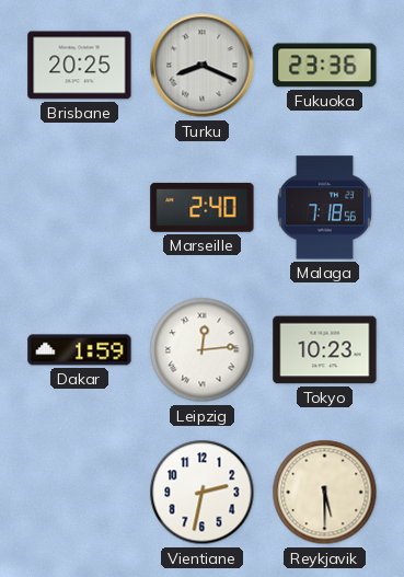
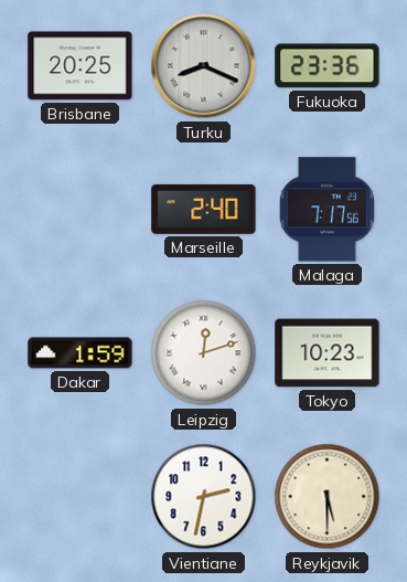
Malaga: 7:18 -> 7:17 (326, 210)
Leipzig: 12:14 -> 12:12 (204, 353)
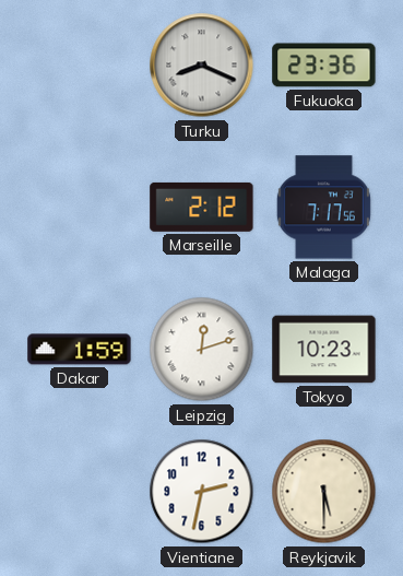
Brisbane: 20:25 -> none (81, 66)
Marseille: 2:40 -> 2:12 (202, 207)
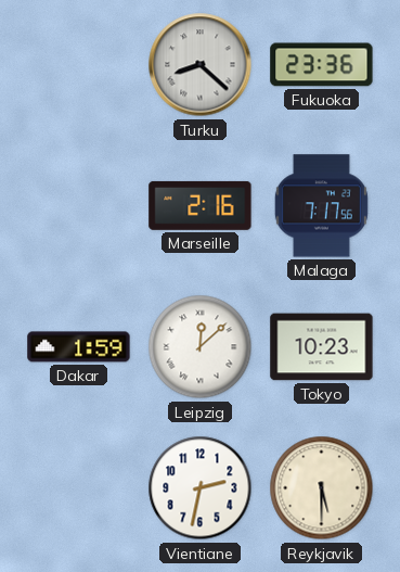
Turku: 8:19 -> 8:22 (201, 65)
Marseille: 2:12 -> 2:16 (201, 205)
Leipzig: 12:12 -> 12:08 (201, 347)
